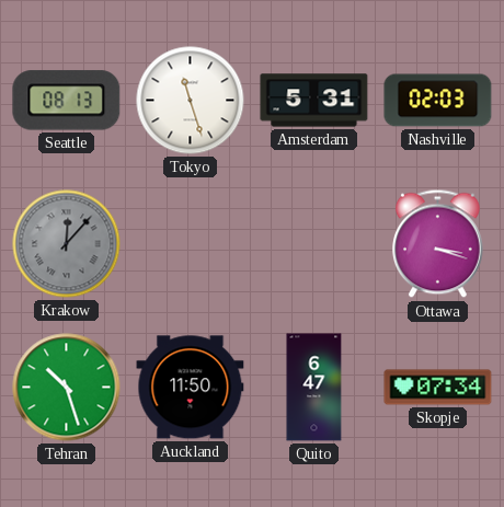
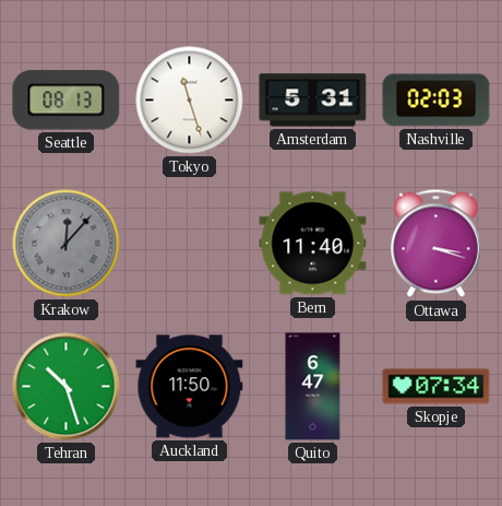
Bern: none -> 11:40 (313, 244)
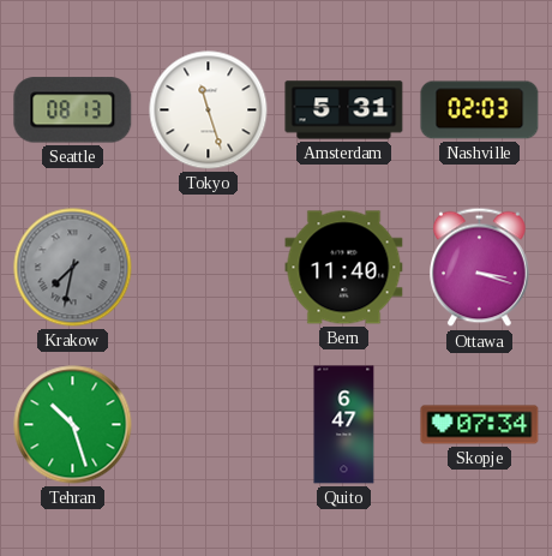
Krakow: 12:07 -> 7:32 (73, 268)
Auckland: 11:50 -> none (190, 387)
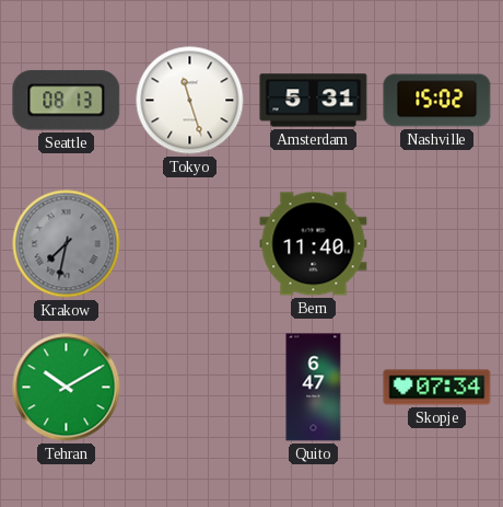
Nashville: 02:03 -> 15:02 (437, 101)
Ottawa: 3:18 -> none (480, 268)
Tehran: 10:27 -> 10:10 (67, 388)
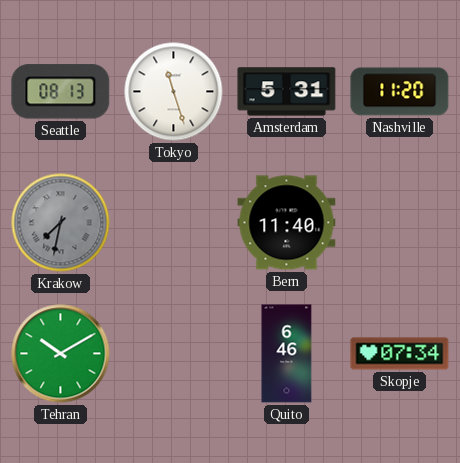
Nashville: 15:02 -> 11:20 (400, 92)
Quito: 6:47 -> 6:46 (287, 354)
